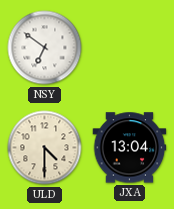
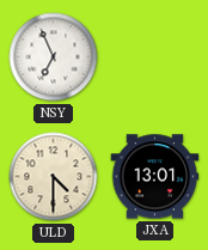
NSY: 6:51 -> 6:56 (54, 57)
JXA: 13:04 -> 13:01 (155, 177)
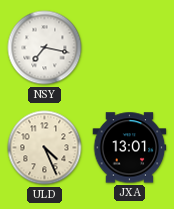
NSY: 6:56 -> 7:17 (45, 48)
ULD: 4:30 -> 4:26 (45, 148)
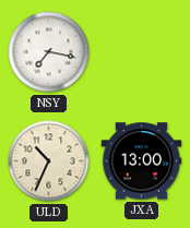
ULD: 4:26 -> 10:34 (49, 161)
JXA: 13:01 -> 13:00 (142, 161)
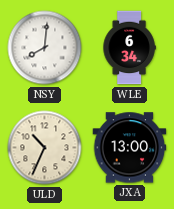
NSY: 7:17 -> 8:01 (45, 48)
WLE: none -> 6:34 (129, 48)
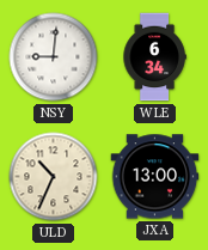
NSY: 8:01 -> 9:01 (54, 57)
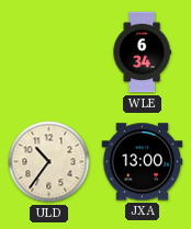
NSY: 9:01 -> none (54, 57)
ULD: 10:34 -> 10:36 (49, 162)
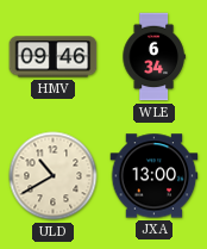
HMV: none -> 09:46 (54, 57)
ULD: 10:36 -> 10:40 (54, 176)
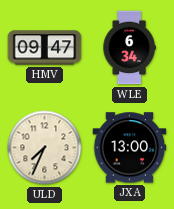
HMV: 09:46 -> 09:47 (45, 48)
ULD: 10:40 -> 7:34 (45, 148)
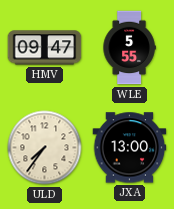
WLE: 6:34 -> 5:55 (129, 48)
ULD: 7:34 -> 7:36 (45, 148)
